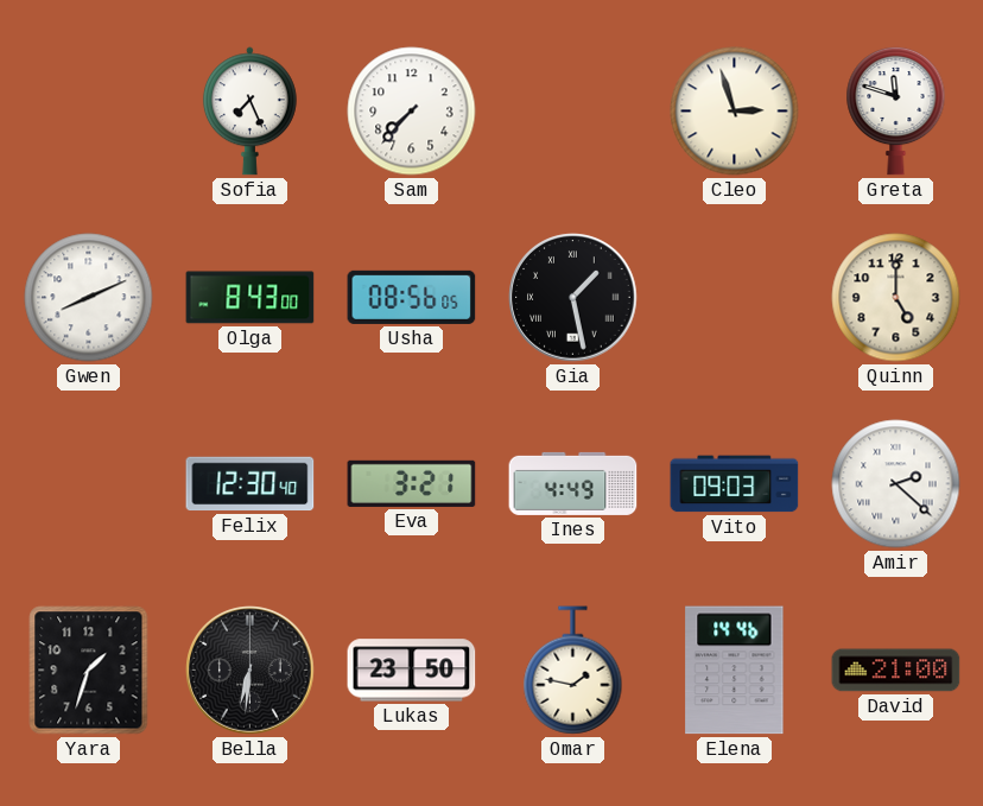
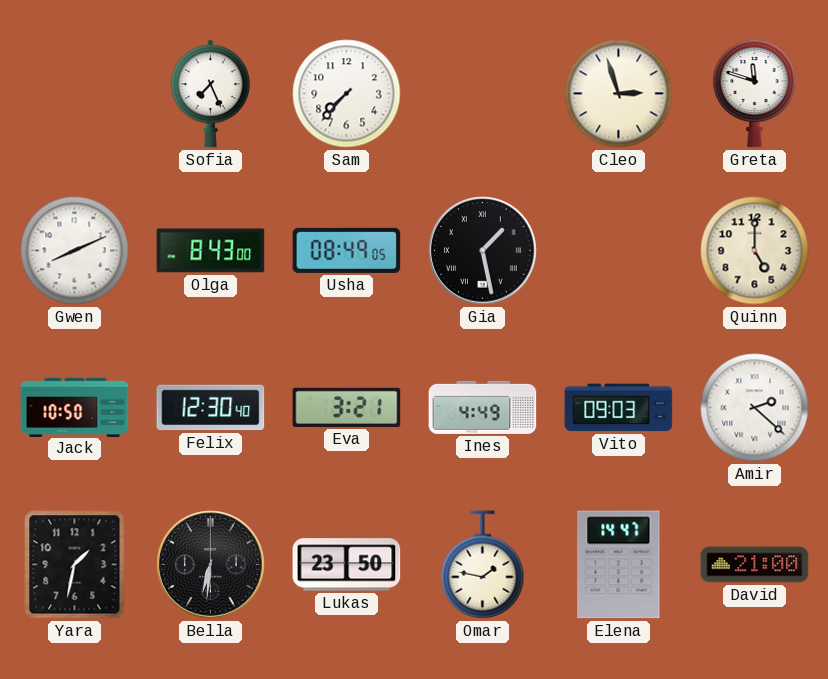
Usha: 08:56 -> 08:49 (347, 250)
Jack: none -> 10:50 (75, 407)
Yara: 1:33 -> 1:32 (75, 565)
Elena: 14:46 -> 14:47 (619, 565)
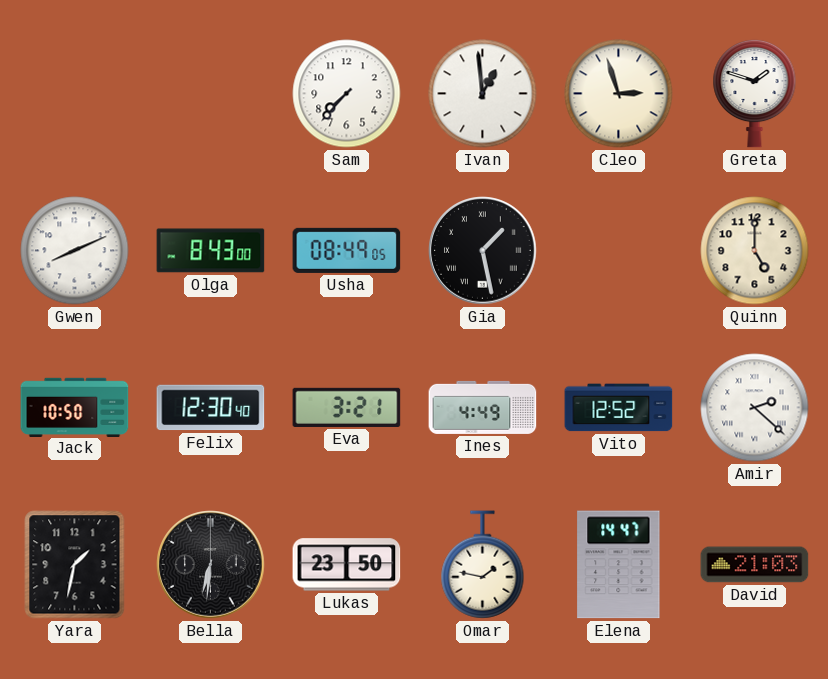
Sofia: 7:26 -> none (210, 94)
Ivan: none -> 12:59 (483, 94)
Greta: 11:48 -> 1:48 (755, 93)
Vito: 09:03 -> 12:52 (619, 408)
David: 21:00 -> 21:03 (755, 565)
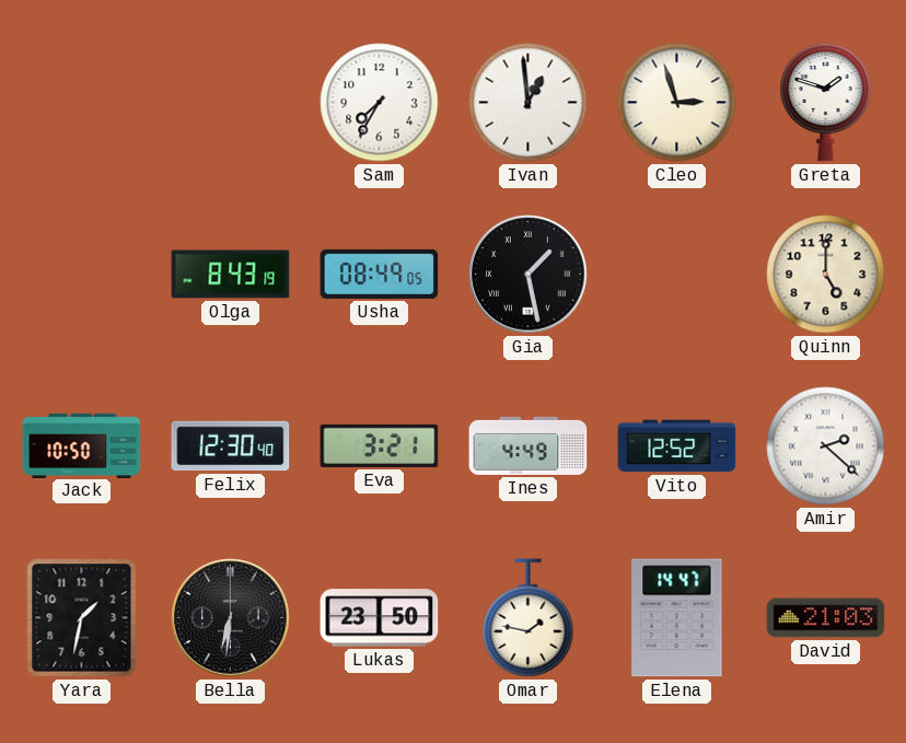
Sam: 7:37 -> 7:35 (380, 103)
Gwen: 8:11 -> none (75, 251)
Olga: 8:43:00 -> 8:43:19 (231, 275)
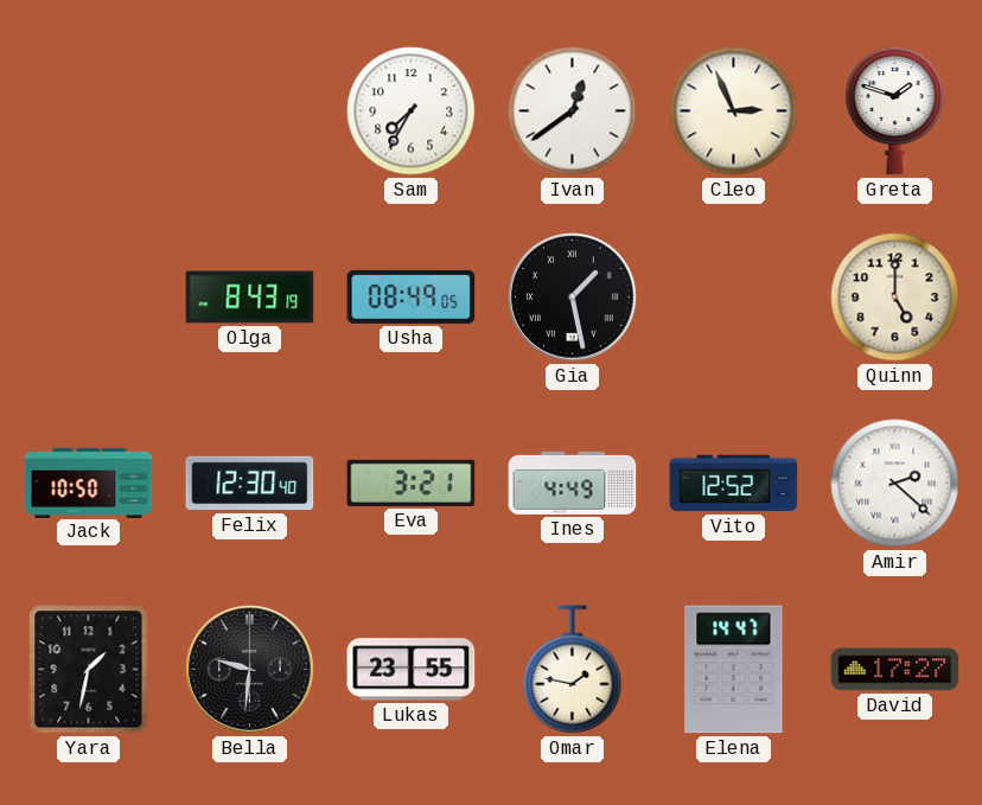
Ivan: 12:59 -> 12:39 (573, 111)
Cleo: 2:57 -> 2:56 (734, 111)
Bella: 6:31 -> 9:31 (250, 670)
Lukas: 23:50 -> 23:55 (412, 670)
David: 21:03 -> 17:27 (895, 670)
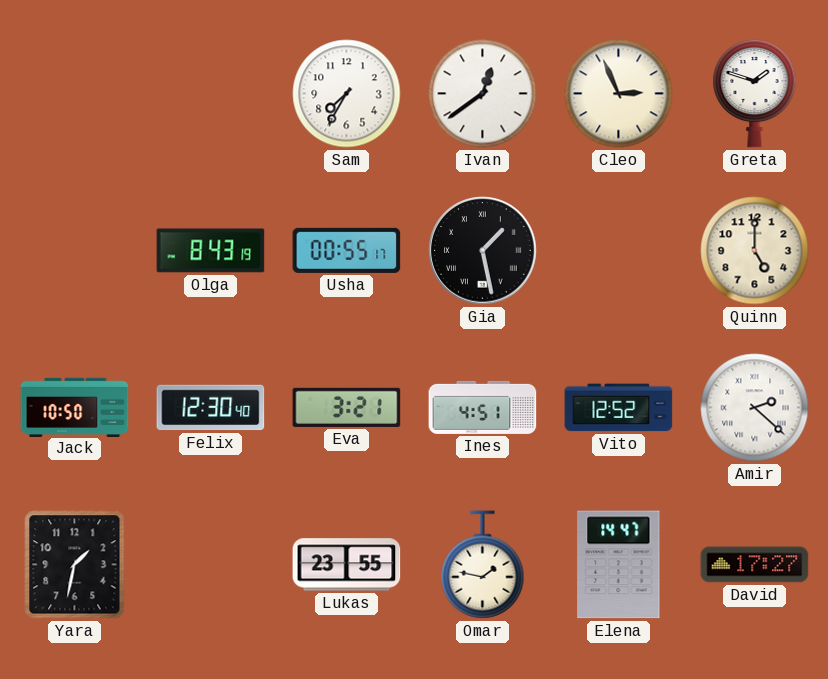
Usha: 08:49 -> 00:55 (347, 250)
Ines: 4:49 -> 4:51 (483, 407)
Bella: 9:31 -> none (250, 670)
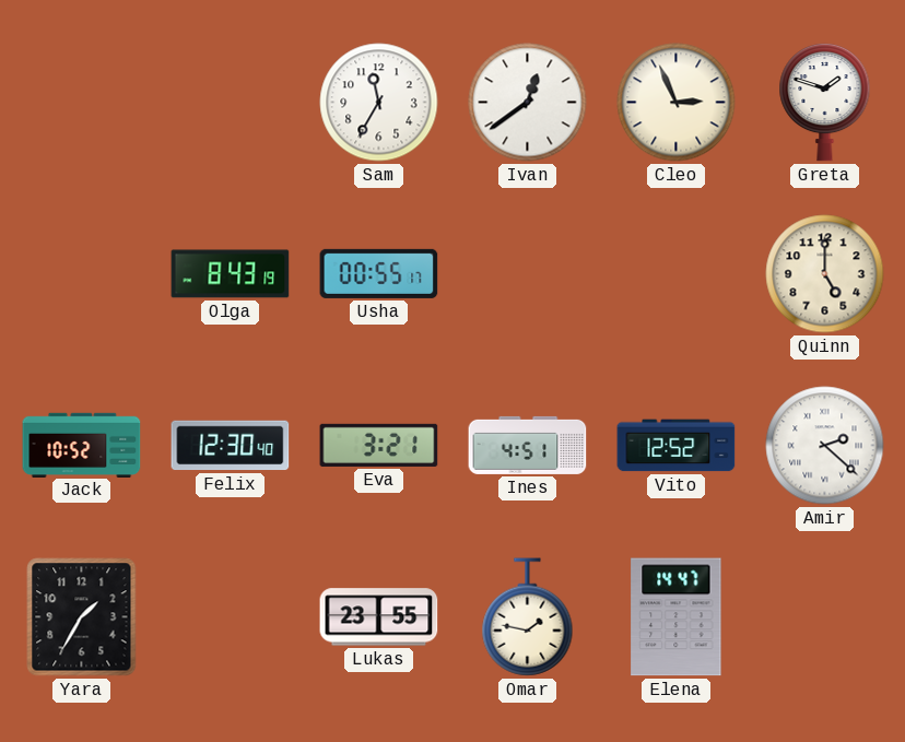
Sam: 7:35 -> 11:35 (379, 103)
Gia: 1:28 -> none (483, 251)
Jack: 10:50 -> 10:52 (82, 445)
Yara: 1:32 -> 1:35 (82, 617)
David: 17:27 -> none (755, 565)
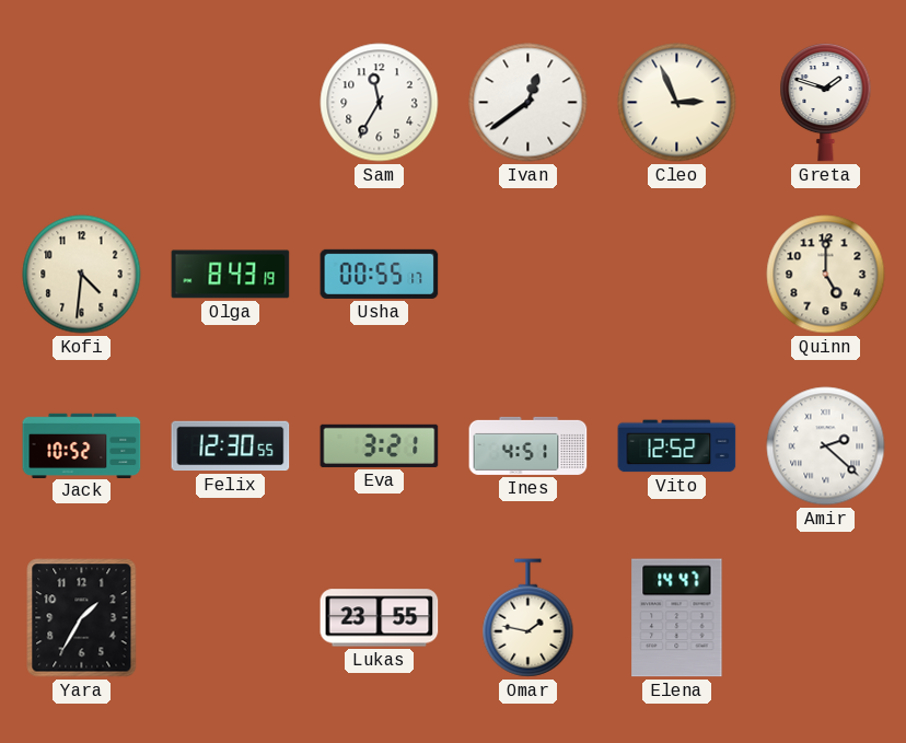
Kofi: none -> 4:31 (82, 275)
Felix: 12:30:40 -> 12:30:55 (231, 446)
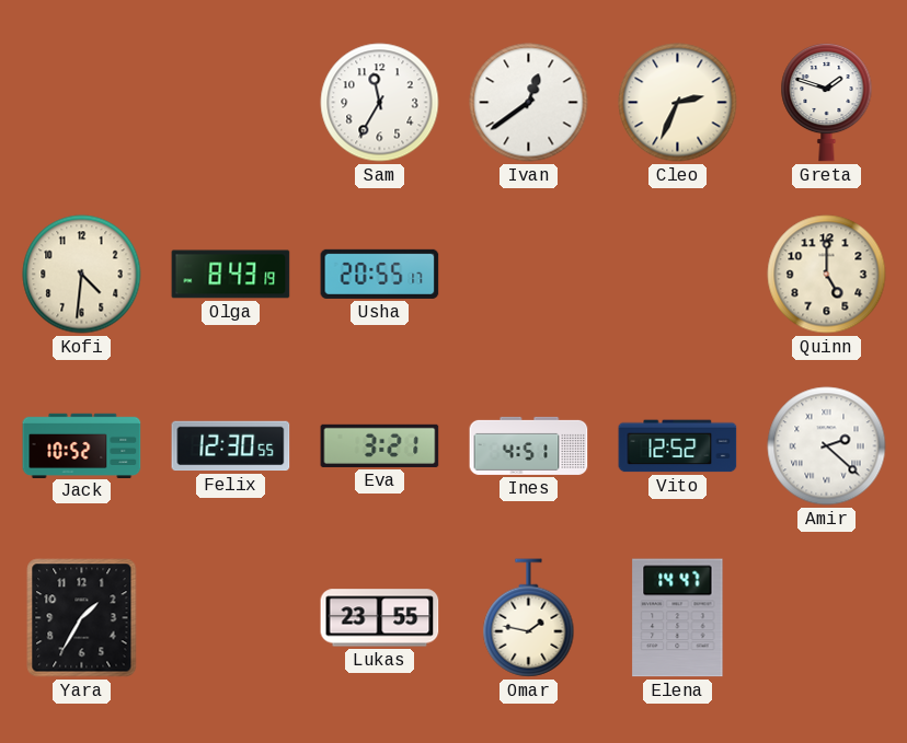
Cleo: 2:56 -> 2:34 (678, 103)
Usha: 00:55 -> 20:55 (380, 274)
